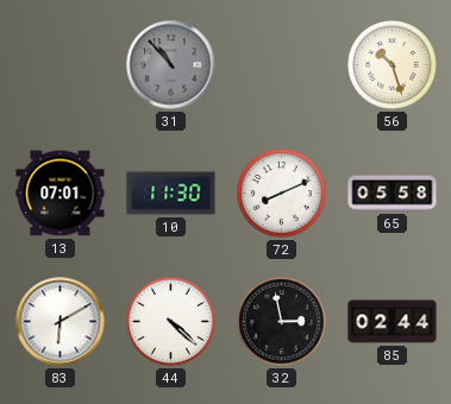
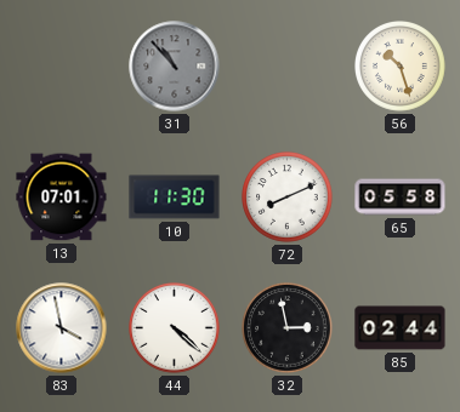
83: 6:10 -> 3:58 (62, 328)
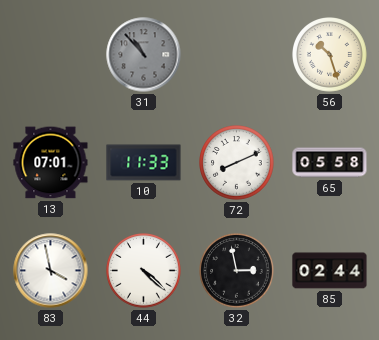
10: 11:30 -> 11:33 (144, 163)
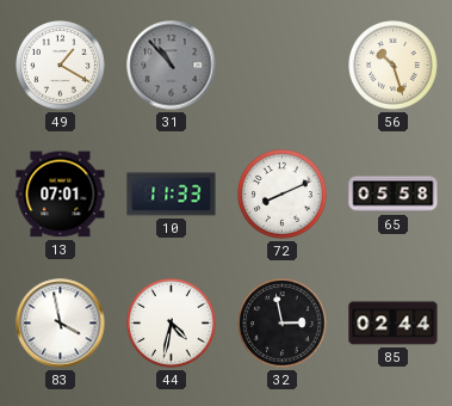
49: none -> 1:20 (61, 66)
44: 4:22 -> 4:32 (172, 324)
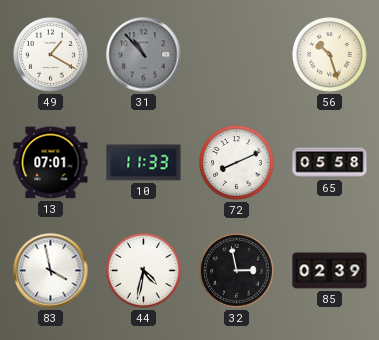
85: 02:44 -> 02:39 (330, 271)
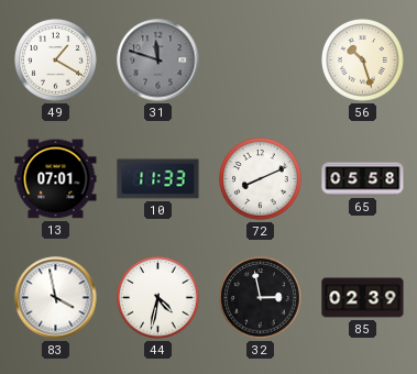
31: 10:53 -> 11:48 (158, 61)
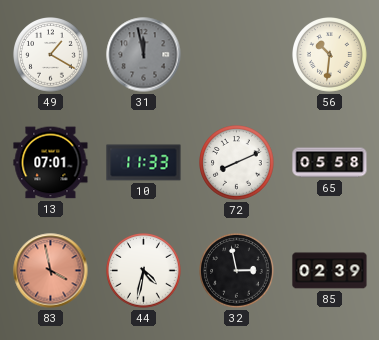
31: 11:48 -> 11:58 (144, 55)
56: 10:27 -> 10:31 (330, 55)
83 dial: white -> salmon (51, 271)
